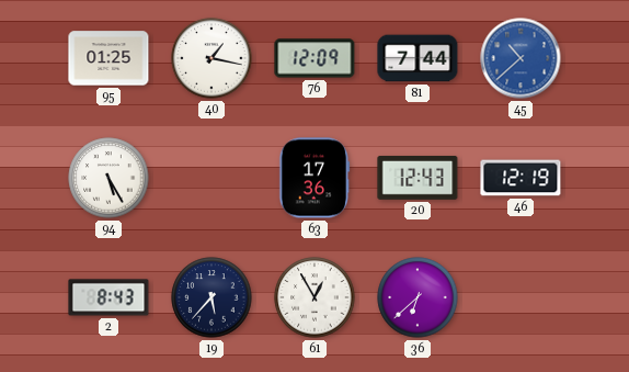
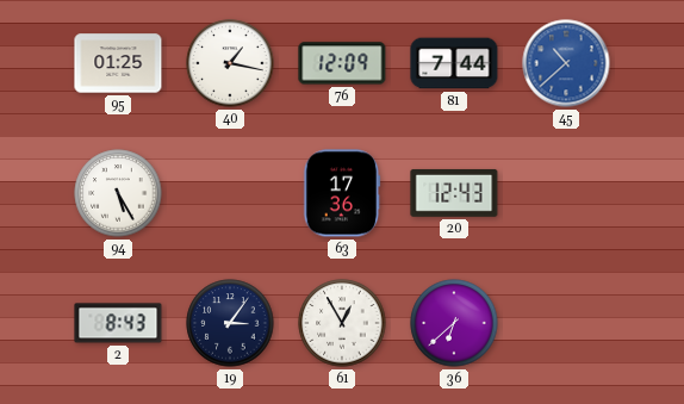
46: 12:19 -> none (521, 178)
19: 5:37 -> 3:06 (230, 323)
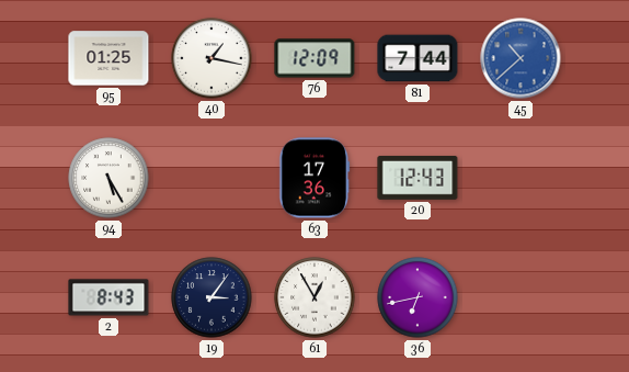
36: 6:38 -> 6:43 (418, 297)
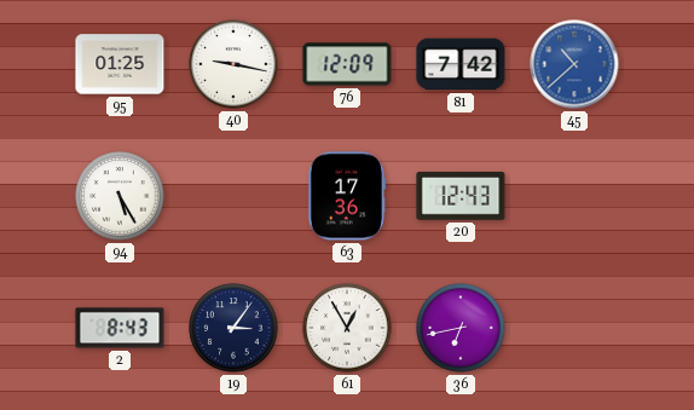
40: 1:17 -> 9:17 (233, 64)
81: 7:44 -> 7:42 (461, 64)
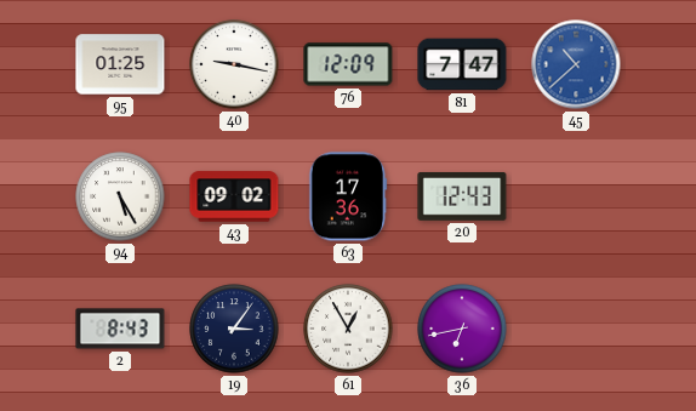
81: 7:42 -> 7:47 (462, 64)
43: none -> 09:02 (234, 196)
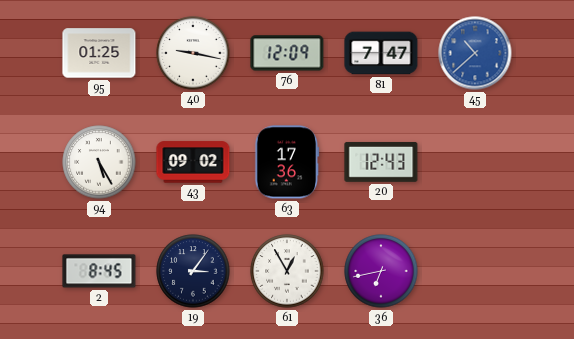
2: 8:43 -> 8:45 (99, 271)
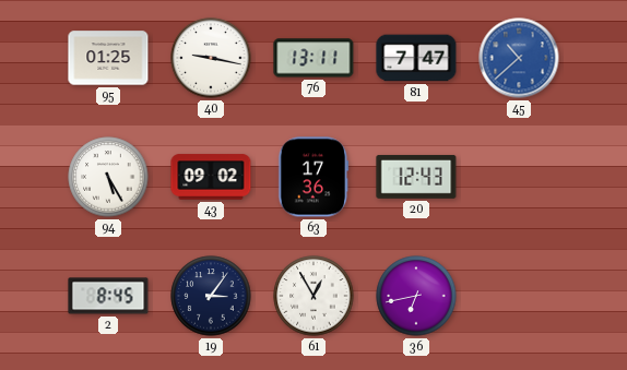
76: 12:09 -> 13:11 (313, 58)
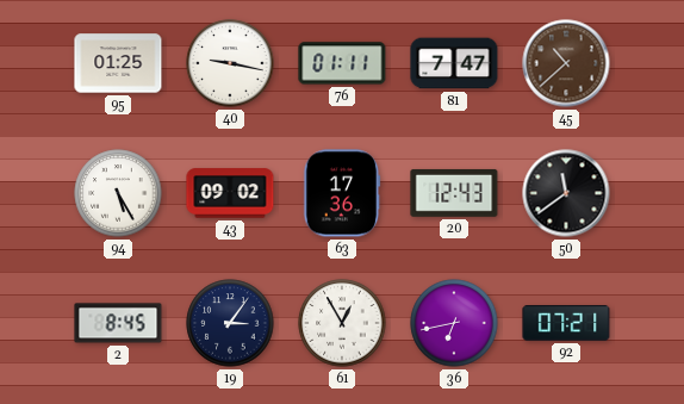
76: 13:11 -> 01:11 (342, 63)
45 dial: blue -> brown (566, 63)
50: none -> 11:39 (566, 193)
92: none -> 07:21 (566, 324)
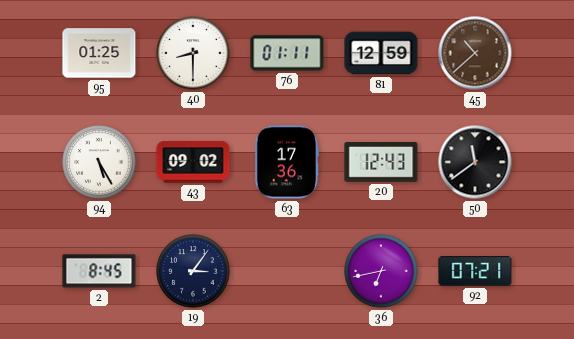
40: 9:17 -> 8:30 (193, 53)
81: 7:47 -> 12:59 (381, 53)
61: 12:55 -> none (342, 323)
